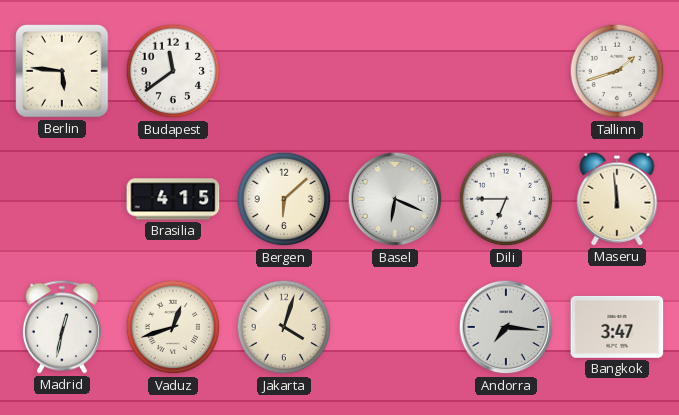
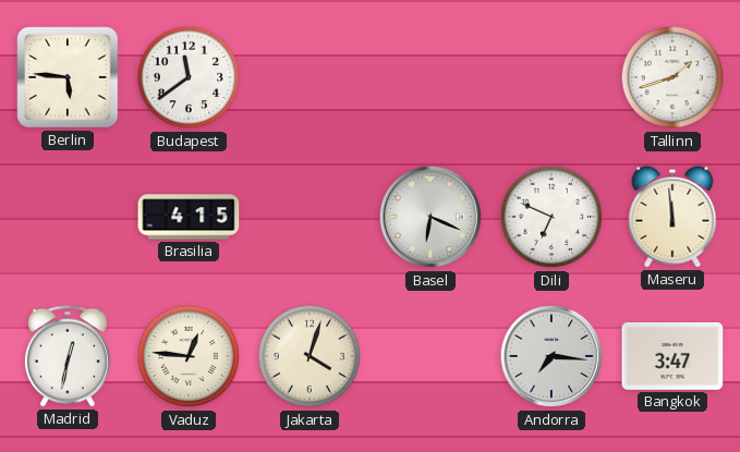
Bergen: 6:08 -> none (284, 199)
Dili: 6:45 -> 6:49 (551, 217)
Vaduz: 12:42 -> 12:46 (189, 356)
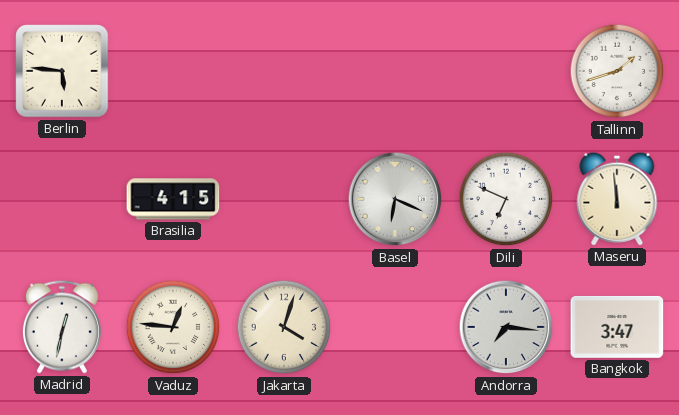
Budapest: 11:39 -> none (189, 77)
